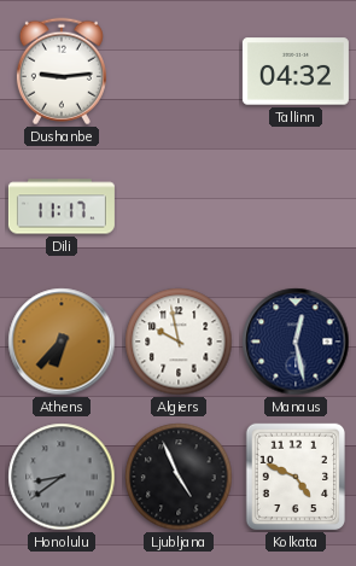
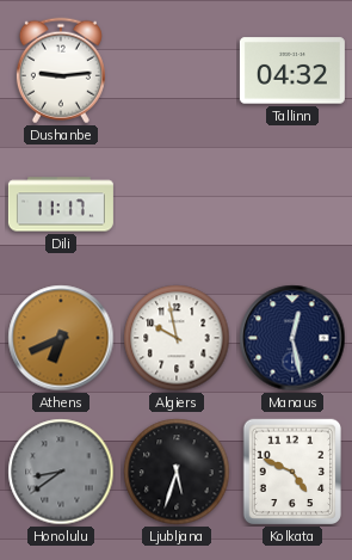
Athens: 6:37 -> 6:41 (61, 338)
Ljubljana: 4:56 -> 5:33 (177, 472)
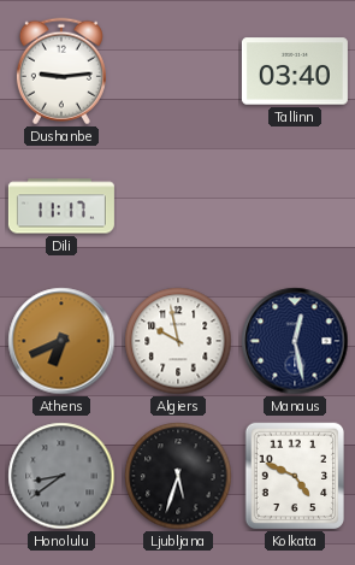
Tallinn: 04:32 -> 03:40 (295, 71)
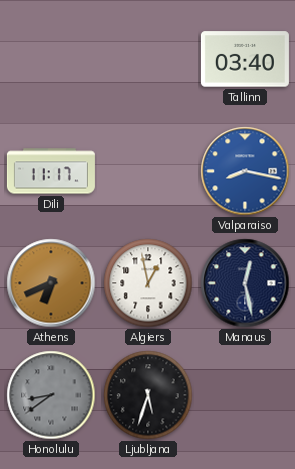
Dushanbe: 9:14 -> none (61, 71)
Valparaiso: none -> 8:17 (245, 171)
Algiers: 9:58 -> 12:58 (148, 283)
Kolkata: 4:49 -> none (294, 476)
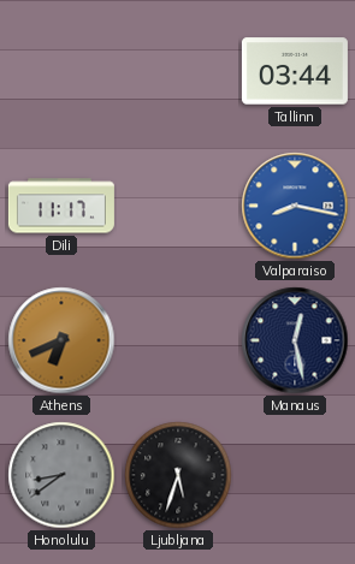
Tallinn: 03:40 -> 03:44 (295, 71)
Algiers: 12:58 -> none (148, 283)
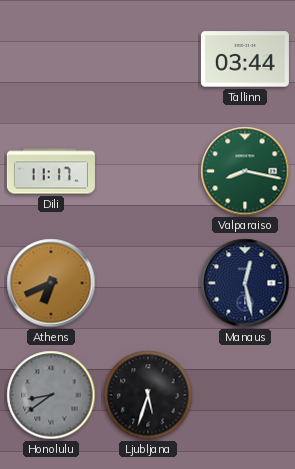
Valparaiso dial: blue -> green (245, 171)
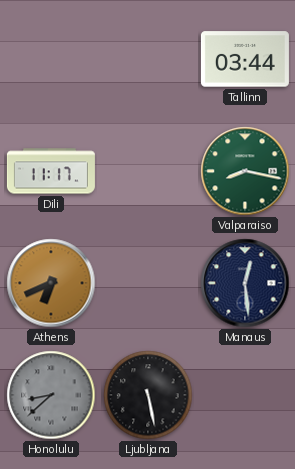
Manaus: 12:28 -> 12:29 (245, 283)
Honolulu: 8:39 -> 8:38 (51, 395)
Ljubljana: 5:33 -> 5:28 (148, 395)
